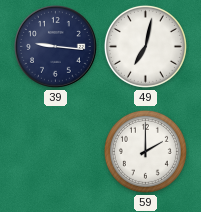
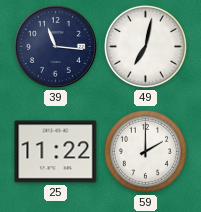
39: 9:16 -> 11:16 (56, 47)
25: none -> 11:22 (56, 152)
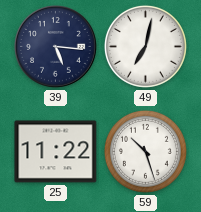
39: 11:16 -> 5:16 (56, 47)
59: 2:00 -> 10:27 (145, 151)
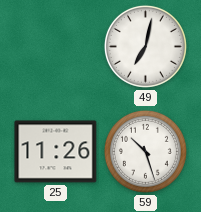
39: 5:16 -> none (56, 47)
25: 11:22 -> 11:26 (56, 152)
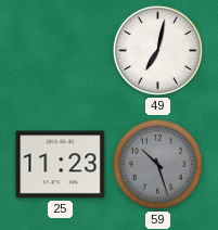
25: 11:26 -> 11:23 (61, 165)
59 dial: white -> grey (157, 164)
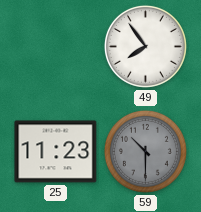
49: 7:02 -> 7:54 (145, 46)
59: 10:27 -> 10:30 (145, 151)
